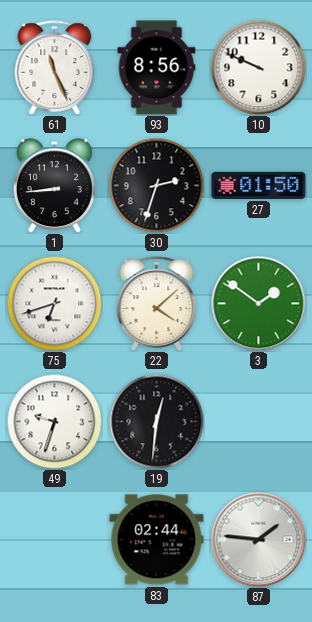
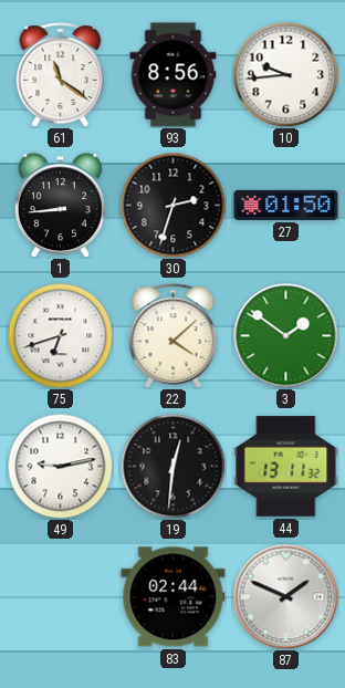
61: 11:26 -> 11:21 (61, 75)
10: 9:49 -> 9:44 (285, 74)
49: 9:33 -> 9:13 (60, 466)
44: none -> 13:11 (286, 467)
87: 1:46 -> 1:49 (285, 596)
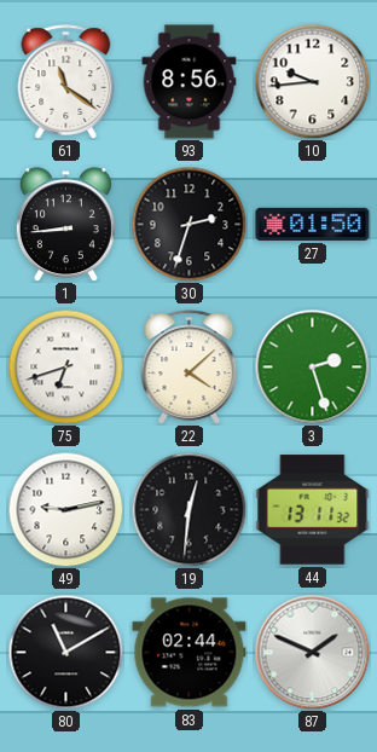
3: 1:51 -> 2:27 (312, 366)
80: none -> 11:10 (65, 652)
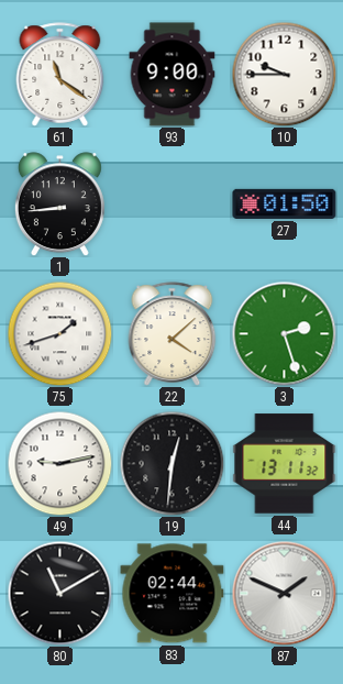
93: 8:56 -> 9:00 (173, 75)
10: 9:44 -> 9:45 (284, 74)
30: 2:33 -> none (188, 224)
75: 6:42 -> 1:42 (59, 333)
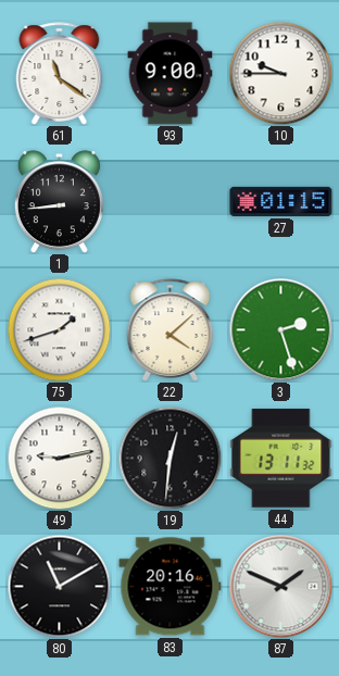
27: 01:50 -> 01:15 (281, 201)
83: 02:44 -> 20:16 (171, 587)
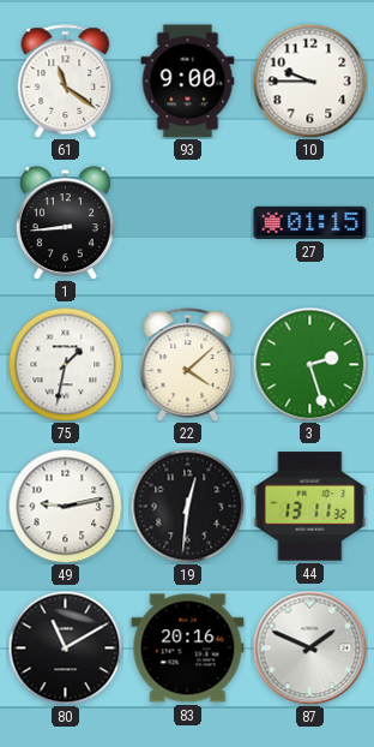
75: 1:42 -> 1:32 (65, 364)
